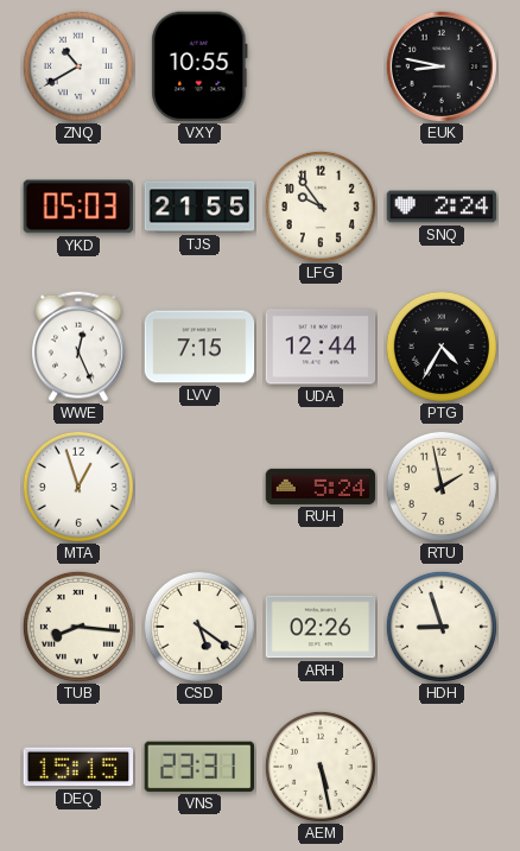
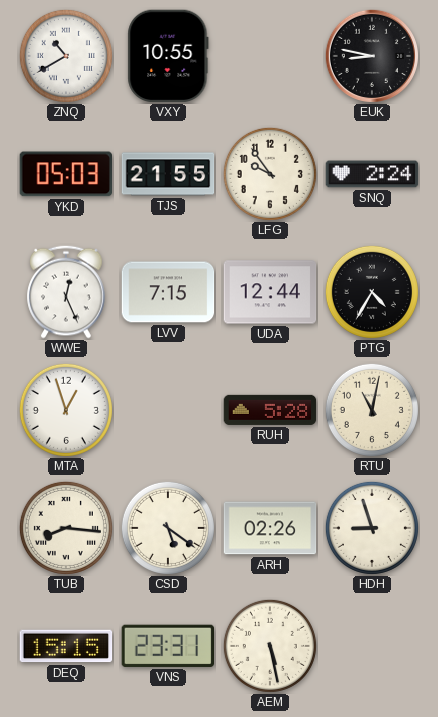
RUH: 5:24 -> 5:28 (270, 410)
RTU: 1:58 -> 11:02 (372, 410)
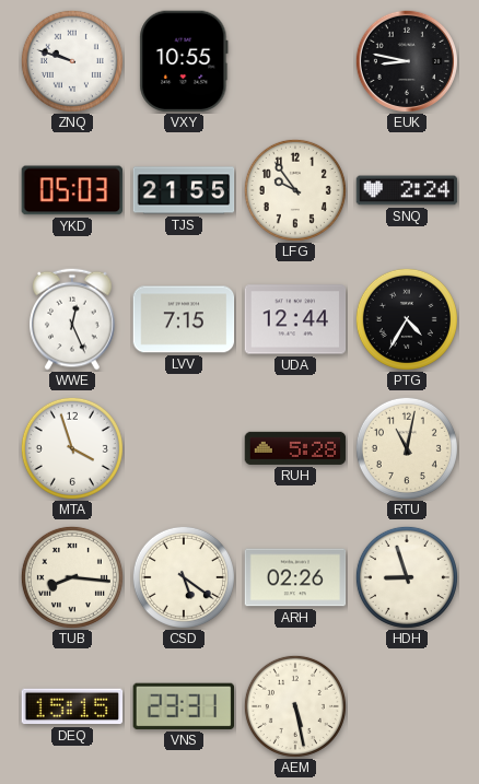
ZNQ: 10:40 -> 9:48 (72, 61)
MTA: 12:57 -> 3:57 (72, 448)
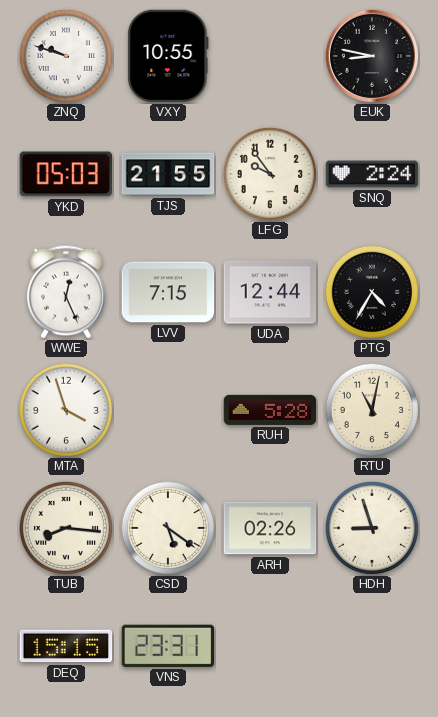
AEM: 5:28 -> none (295, 706)
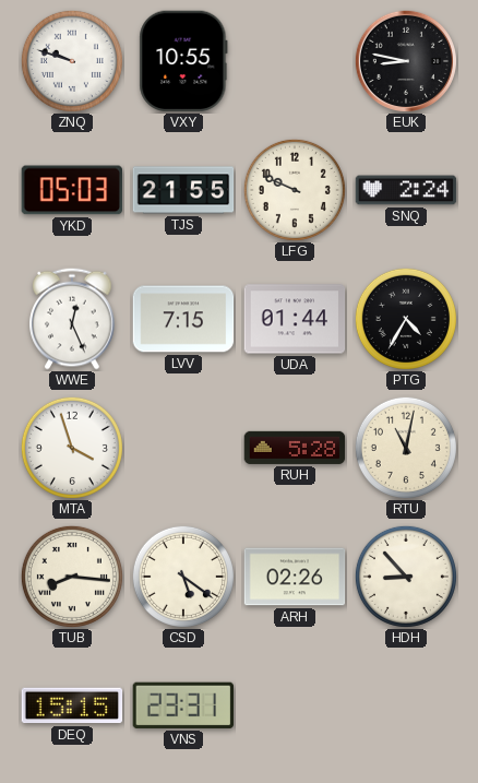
LFG: 9:54 -> 9:49 (295, 190)
UDA: 12:44 -> 01:44 (295, 319)
HDH: 8:57 -> 8:53 (406, 577)
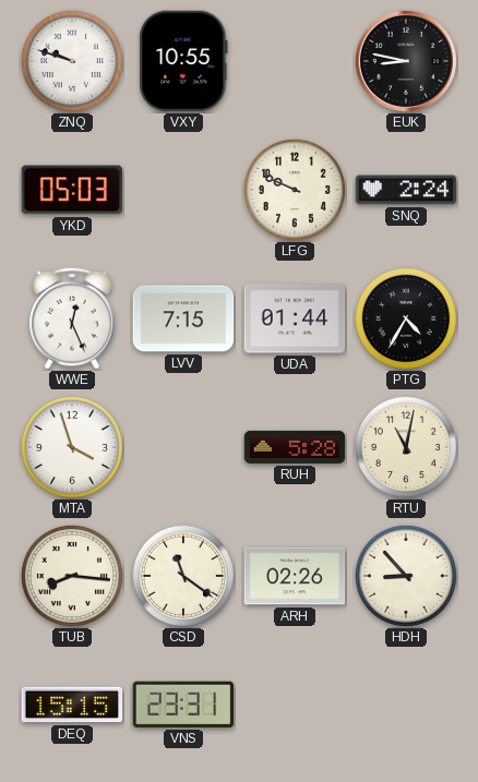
TJS: 21:55 -> none (183, 190)
CSD: 5:21 -> 11:21 (183, 576)
